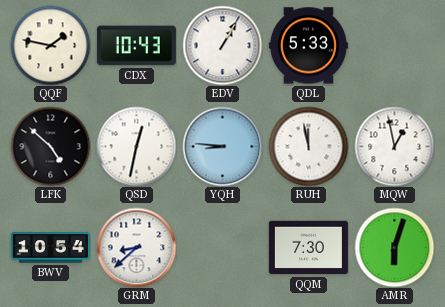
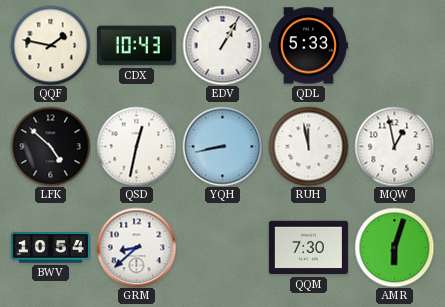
YQH: 8:46 -> 8:43 (222, 146)
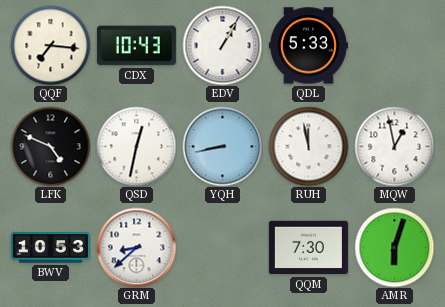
QQF: 1:47 -> 7:16 (50, 45)
LFK: 4:52 -> 4:49 (50, 146)
BWV: 10:54 -> 10:53 (50, 248)
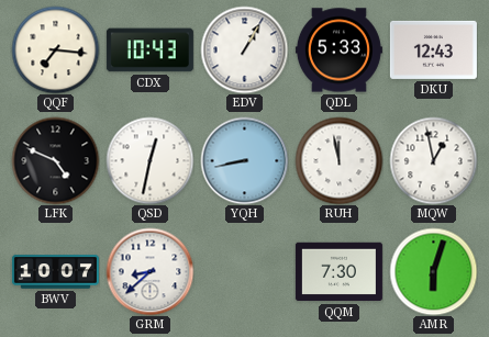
DKU: none -> 12:43 (433, 49)
BWV: 10:53 -> 10:07 (55, 272)
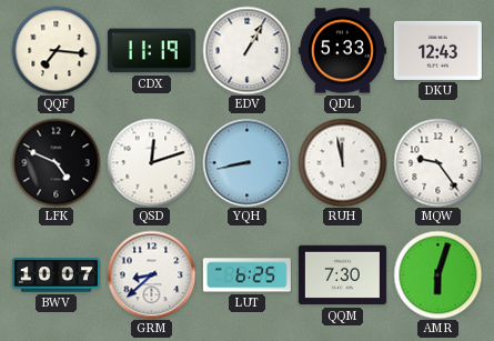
CDX: 10:43 -> 11:19 (151, 51)
QSD: 12:32 -> 12:12 (151, 162)
MQW: 12:58 -> 9:24 (437, 162)
LUT: none -> 6:25 (246, 275)
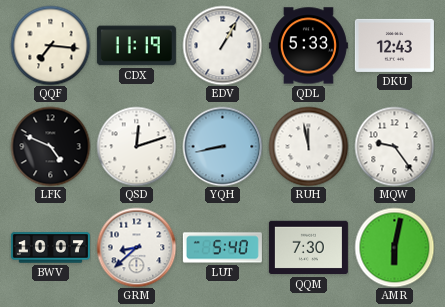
LUT: 6:25 -> 5:40 (222, 248)
AMR: 6:03 -> 6:02 (394, 247)
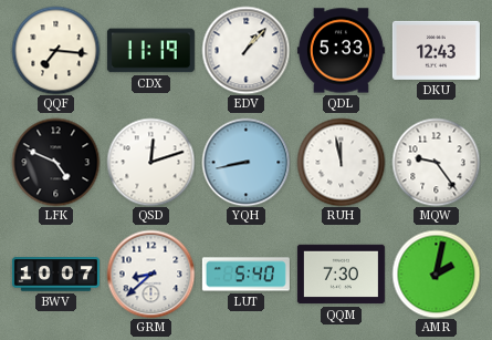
EDV: 1:05 -> 1:07 (245, 50)
AMR: 6:02 -> 2:02 (436, 274)
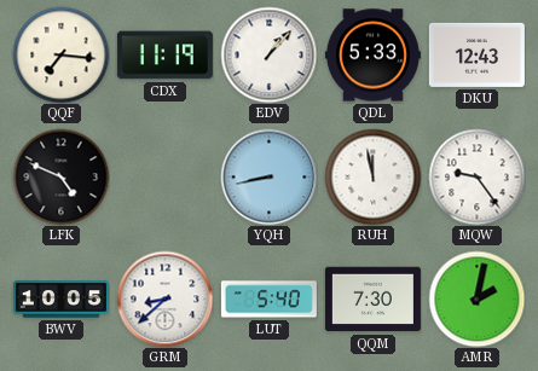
QSD: 12:12 -> none (150, 162)
BWV: 10:07 -> 10:05 (60, 300)
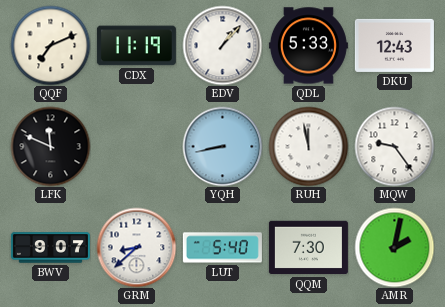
QQF: 7:16 -> 7:11 (50, 45)
LFK: 4:49 -> 11:49 (50, 146)
BWV: 10:05 -> 9:07 (50, 248)
